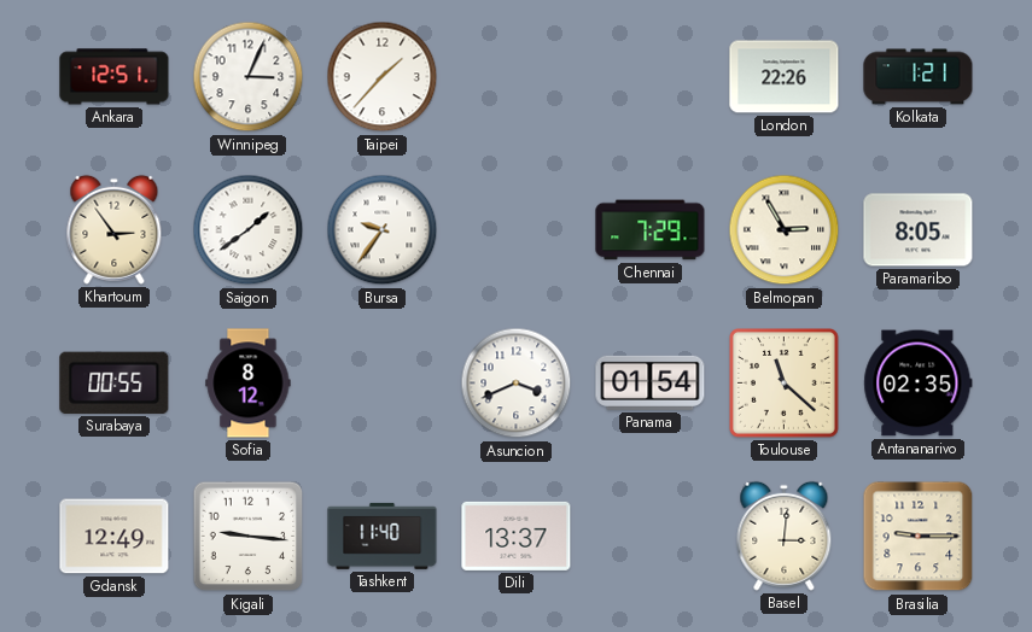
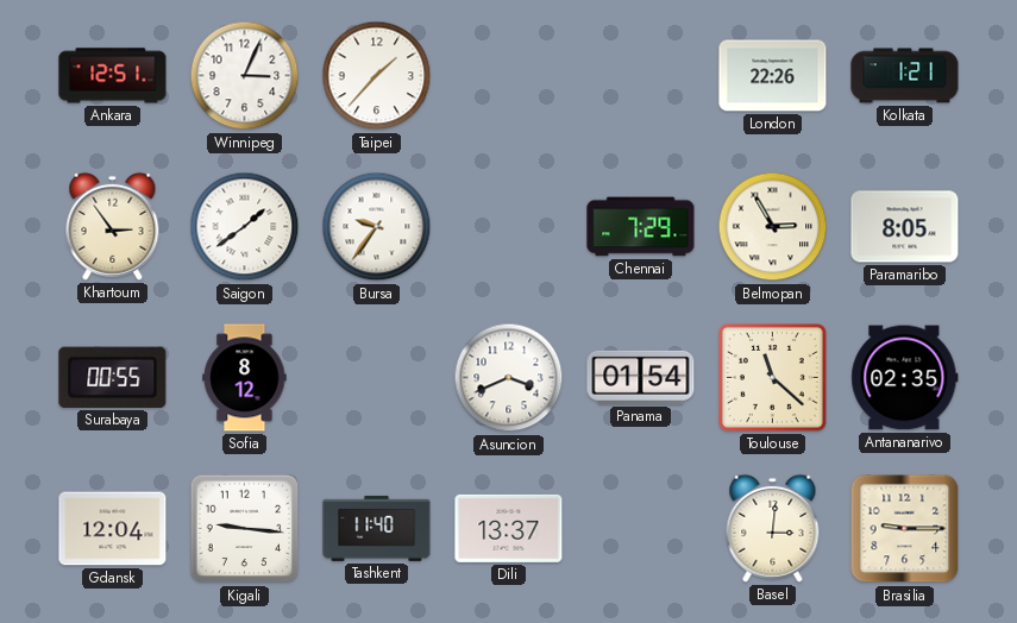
Gdansk: 12:49 -> 12:04 (113, 529)
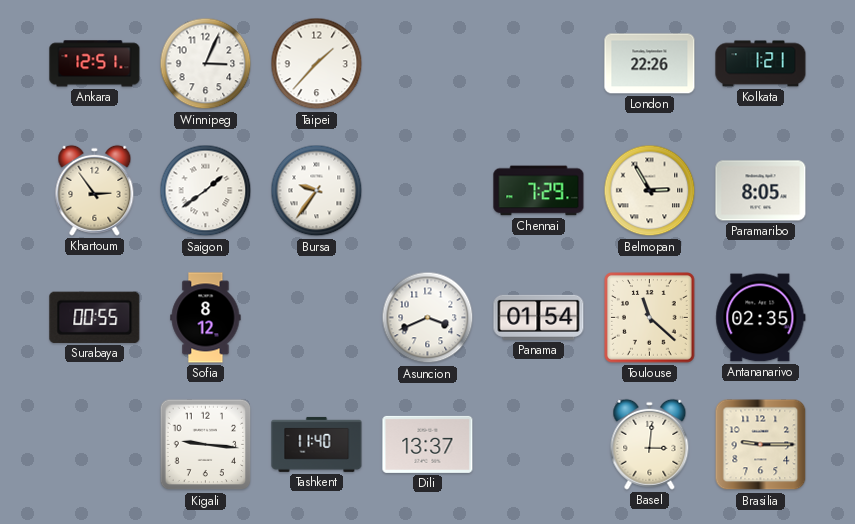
Gdansk: 12:04 -> none (113, 529)
